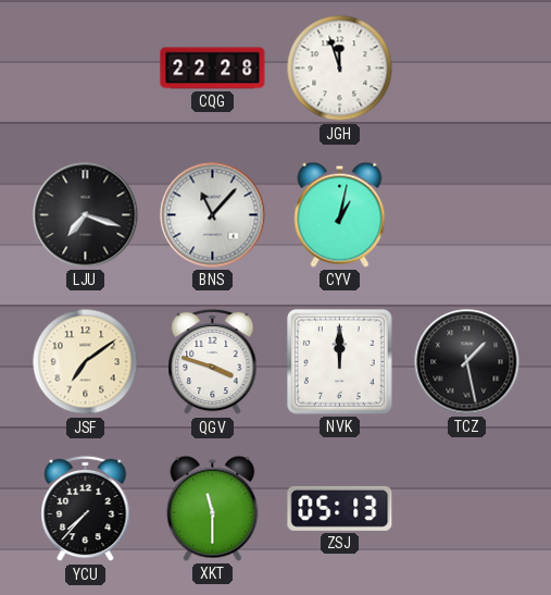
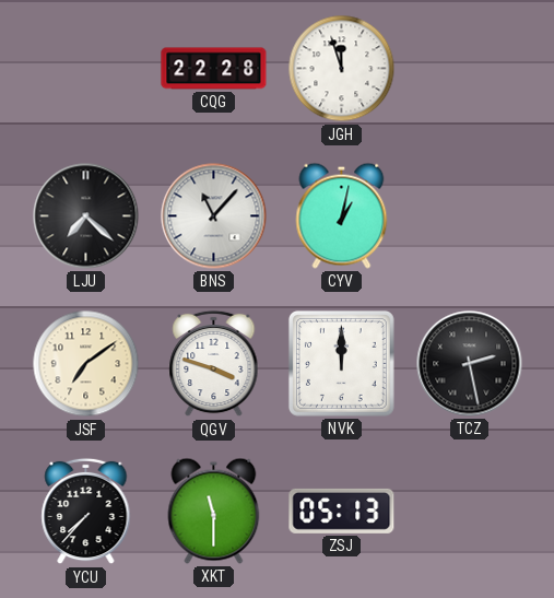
LJU: 7:18 -> 7:22 (86, 216)
TCZ: 1:28 -> 2:28 (470, 364)
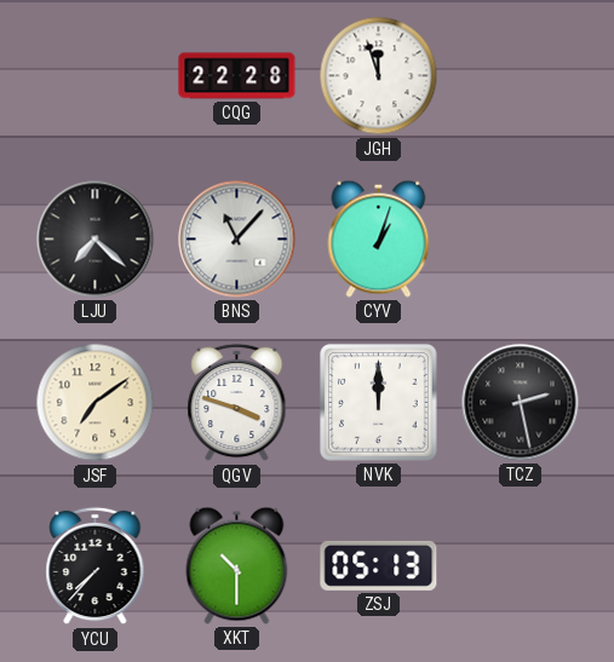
CYV: 1:02 -> 1:03 (379, 238)
XKT: 11:30 -> 10:30 (237, 565)
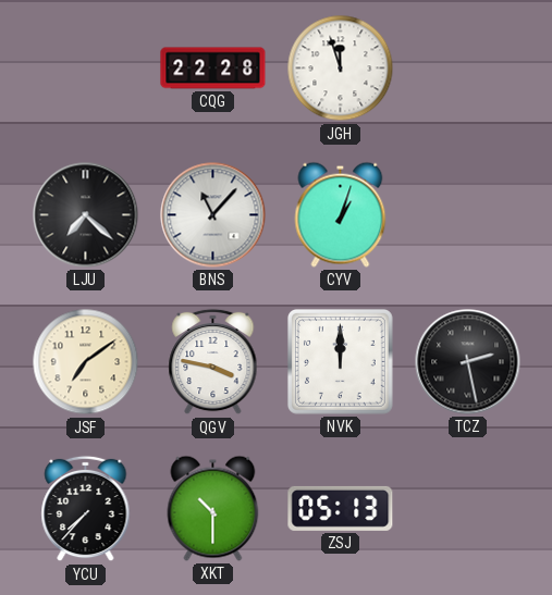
QGV: 3:48 -> 3:47 (213, 362)
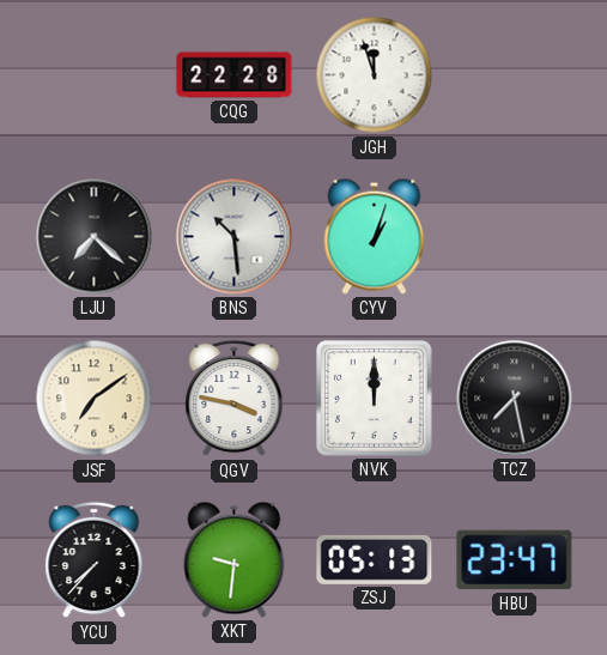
BNS: 11:07 -> 10:29 (235, 237)
TCZ: 2:28 -> 7:28 (515, 399)
XKT: 10:30 -> 9:31 (235, 559)
HBU: none -> 23:47 (515, 560)
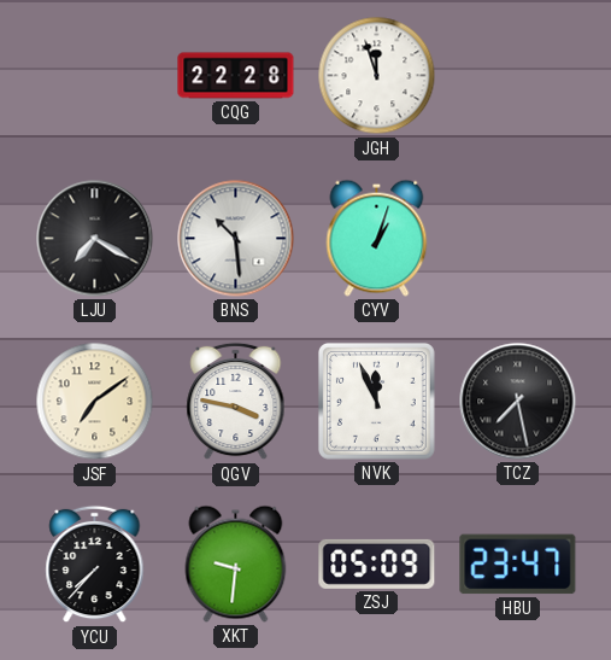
LJU: 7:22 -> 7:20 (95, 239)
NVK: 12:00 -> 11:56 (376, 401)
ZSJ: 05:13 -> 05:09 (377, 563)
